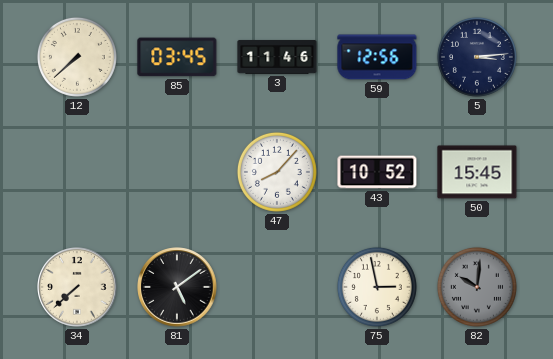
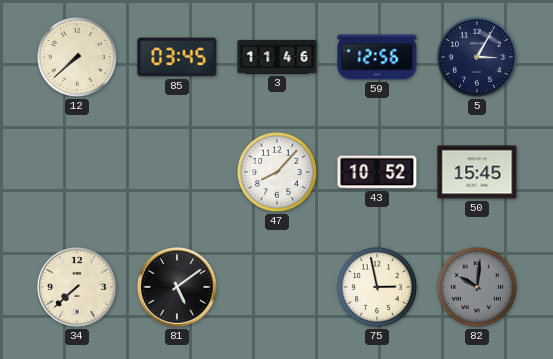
5: 3:14 -> 3:05 (477, 57)
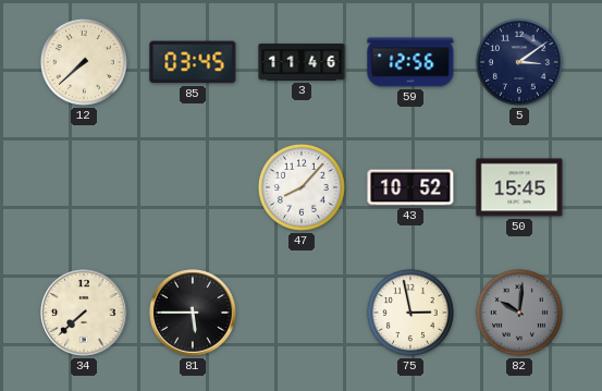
5: 3:05 -> 3:09 (519, 62)
81: 5:09 -> 5:45 (193, 313)
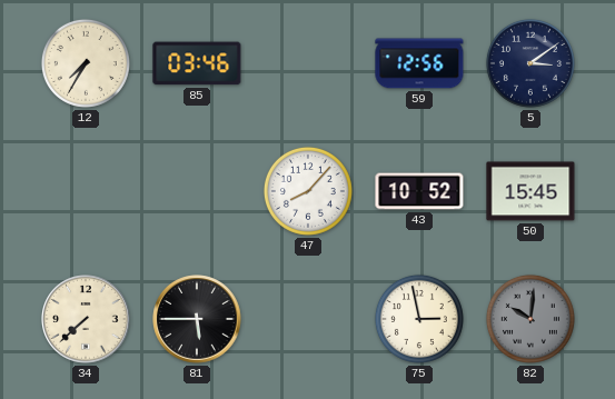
12: 7:38 -> 7:35 (86, 63)
85: 03:45 -> 03:46 (197, 63)
3: 11:46 -> none (302, 62)
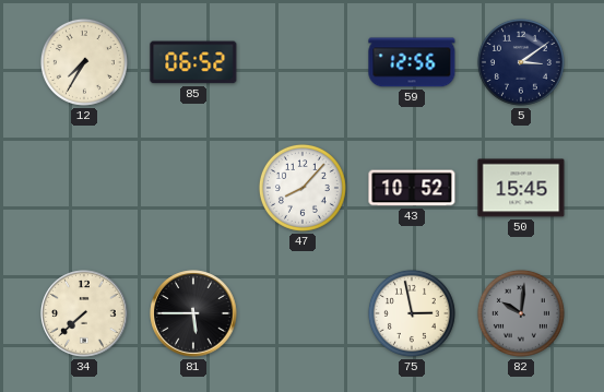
85: 03:46 -> 06:52 (193, 62)
